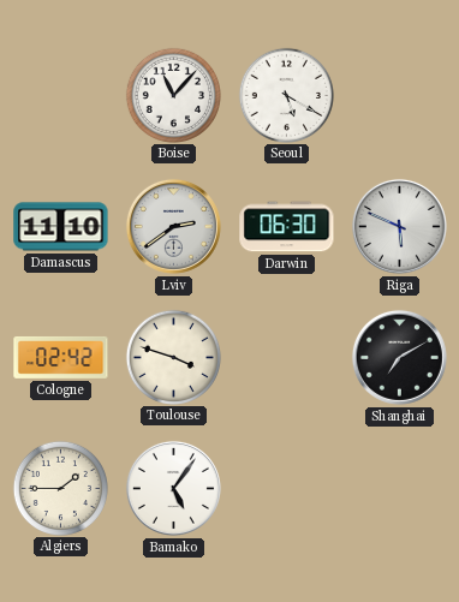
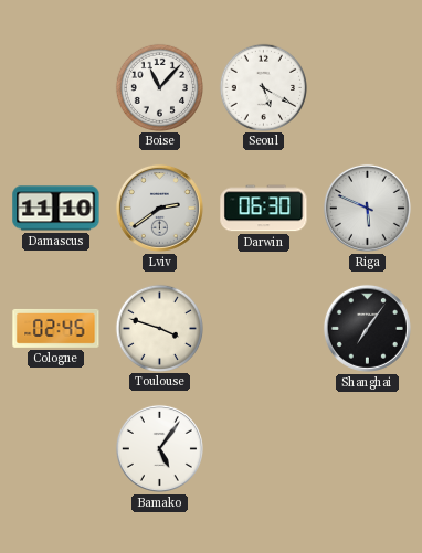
Cologne: 02:42 -> 02:45 (56, 328)
Shanghai: 7:10 -> 7:06 (367, 328)
Algiers: 1:45 -> none (60, 488)
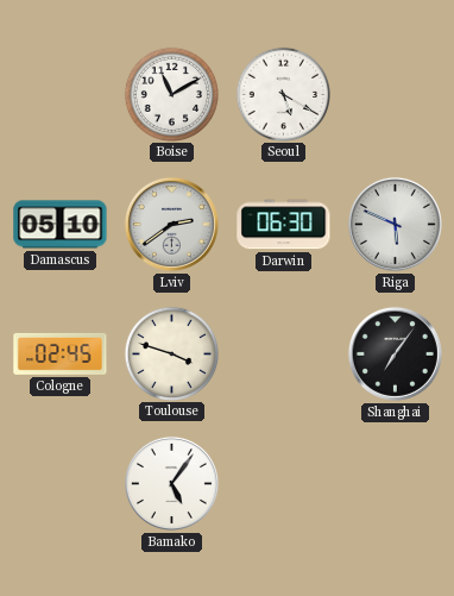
Boise: 11:07 -> 11:10 (171, 94)
Damascus: 11:10 -> 05:10 (61, 225)
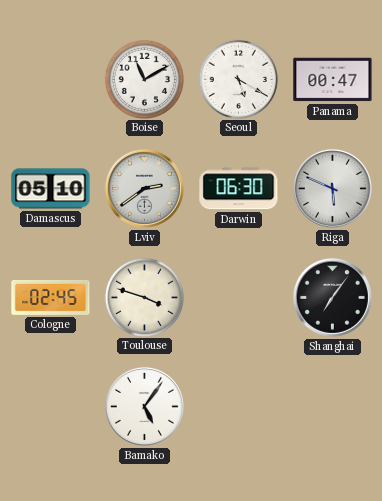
Panama: none -> 00:47 (333, 80)
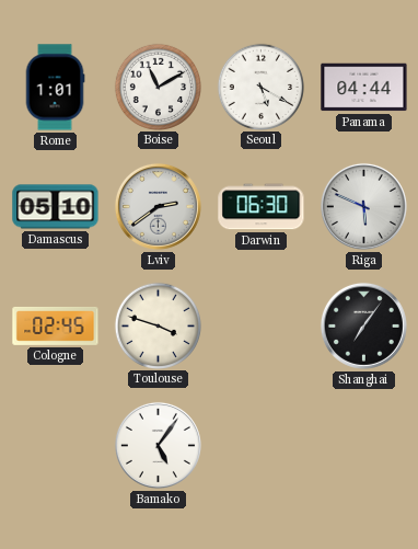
Rome: none -> 1:01 (55, 88)
Panama: 00:47 -> 04:44 (364, 88)
